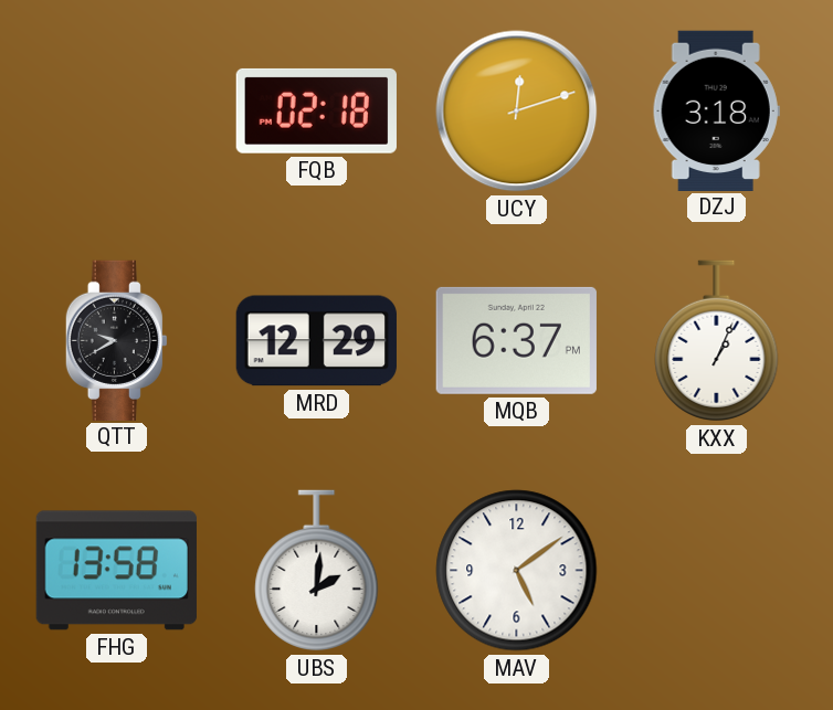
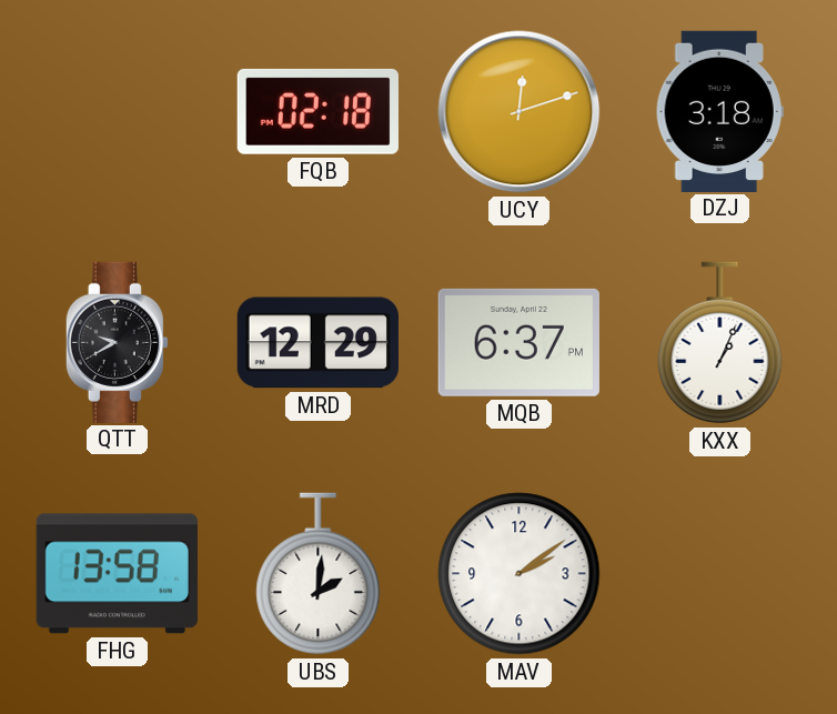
MAV: 5:09 -> 2:09 (520, 574)
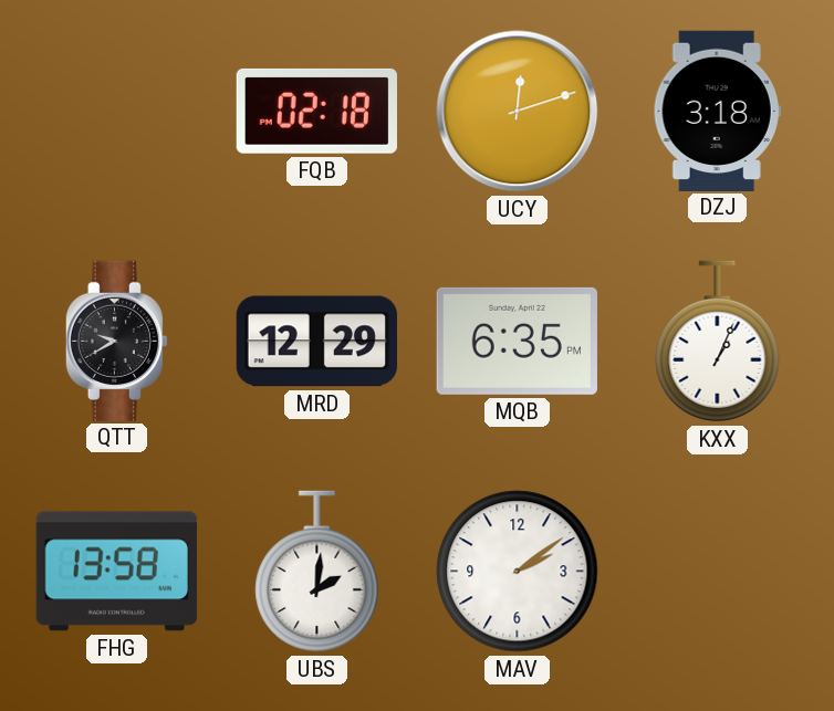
MQB: 6:37 -> 6:35 (517, 341)
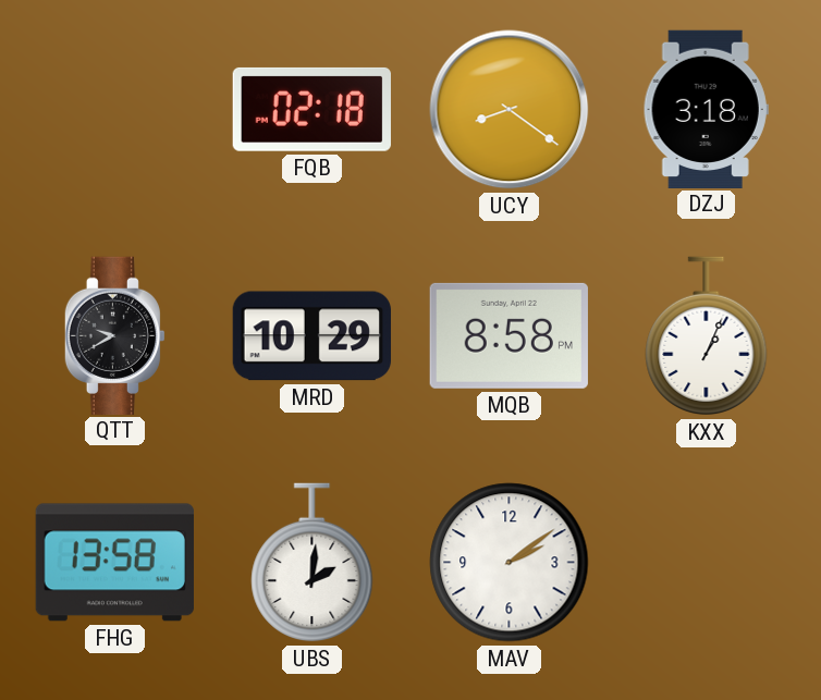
UCY: 12:12 -> 8:21 (510, 110)
MRD: 12:29 -> 10:29 (311, 336)
MQB: 6:35 -> 8:58 (508, 335)
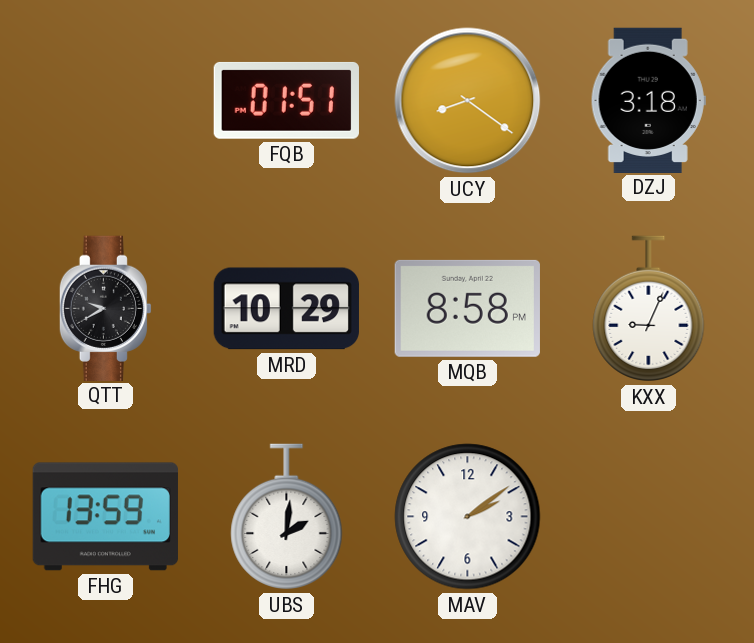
FQB: 02:18 -> 01:51 (286, 100)
KXX: 1:04 -> 9:04 (649, 309)
FHG: 13:58 -> 13:59 (105, 517)
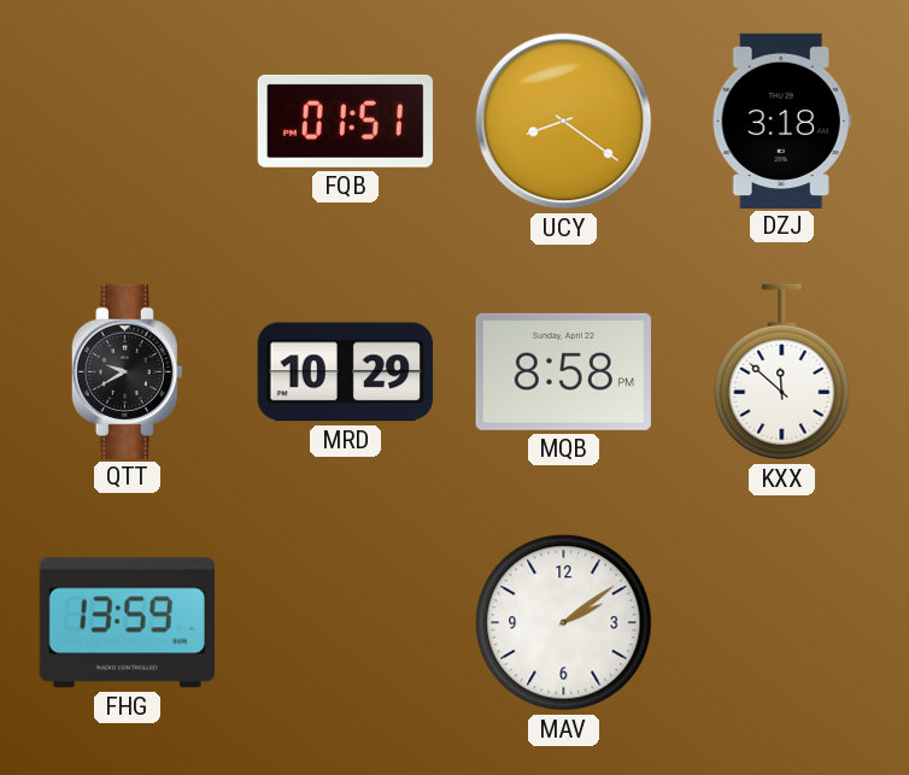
KXX: 9:04 -> 11:52 (782, 372)
UBS: 2:01 -> none (287, 517)
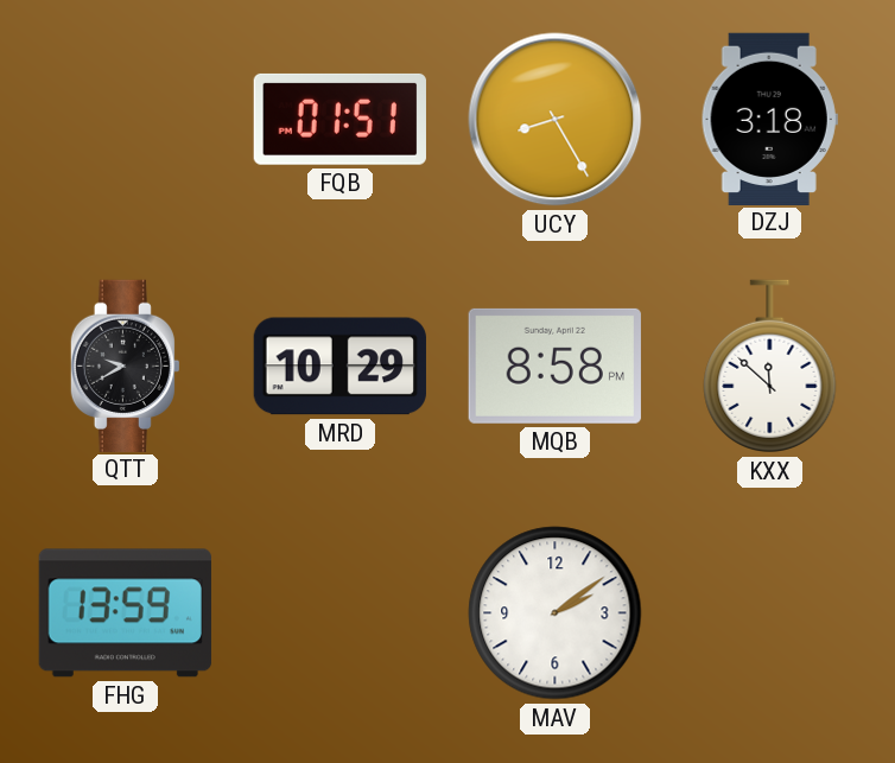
UCY: 8:21 -> 8:25 (556, 120)
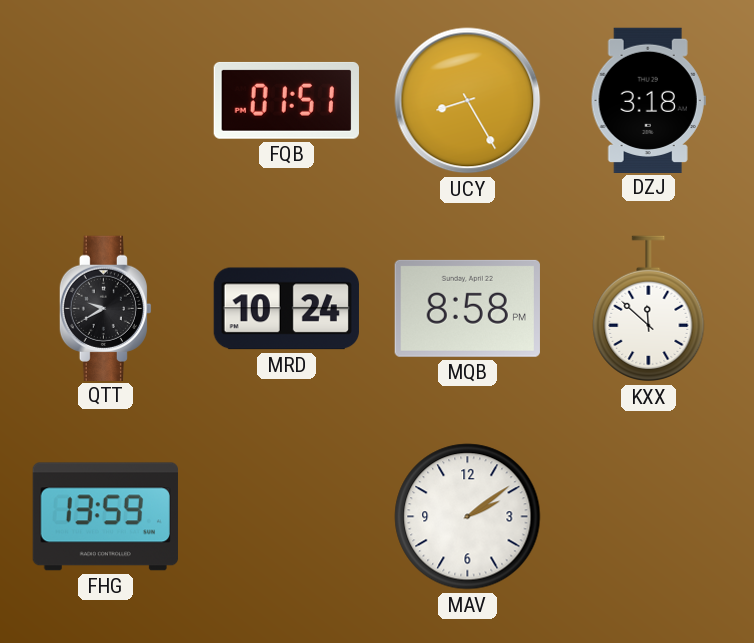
MRD: 10:29 -> 10:24 (286, 309)
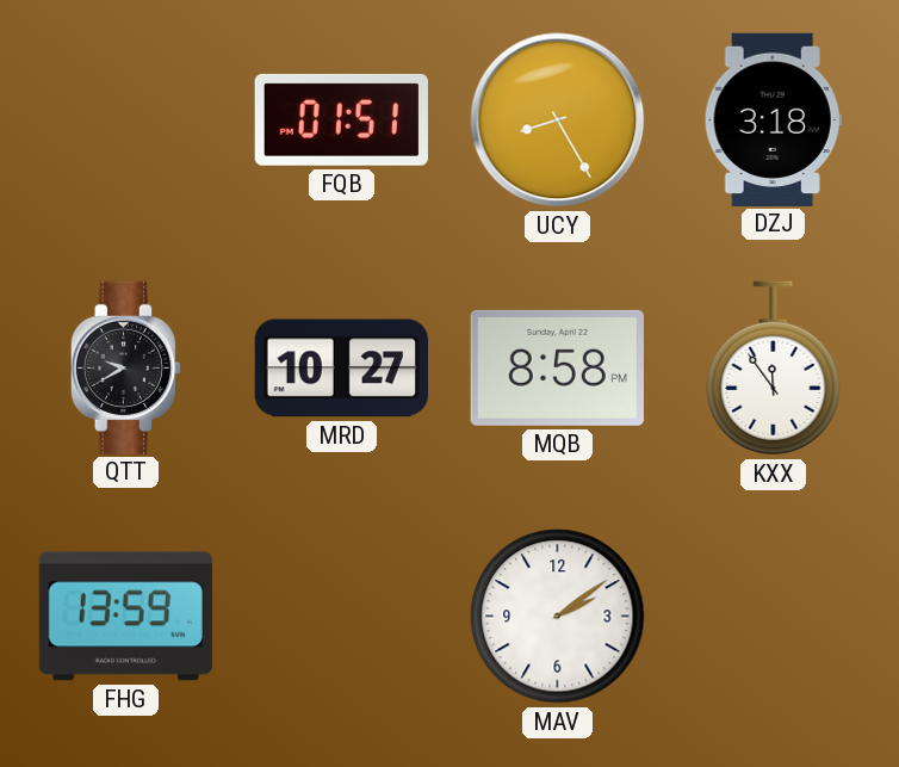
MRD: 10:24 -> 10:27 (341, 369)
KXX: 11:52 -> 11:54 (774, 369)
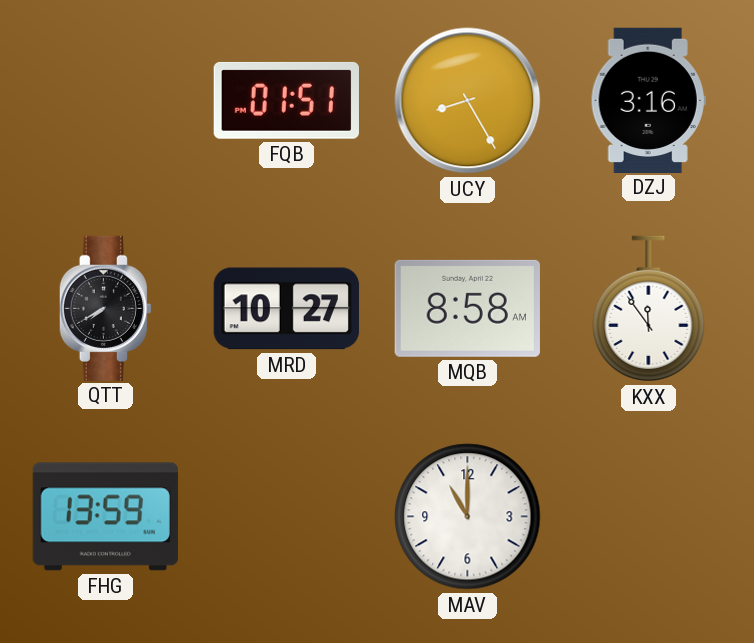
DZJ: 3:18 -> 3:16 (648, 100)
QTT: 9:40 -> 7:40 (105, 308)
MQB: 8:58 PM -> 8:58 AM (467, 308)
MAV: 2:09 -> 11:00 (468, 517)
